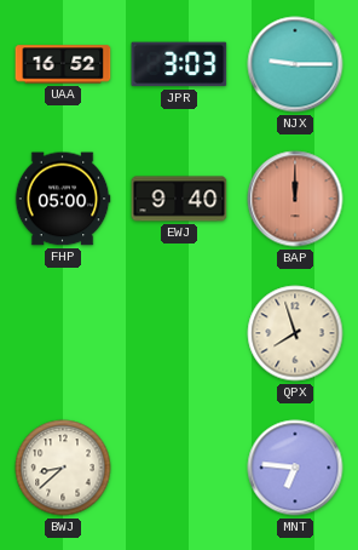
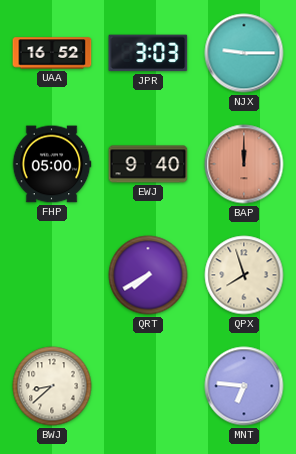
QRT: none -> 7:40 (148, 275)
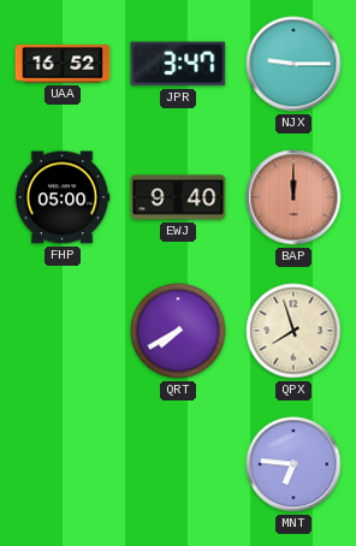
JPR: 3:03 -> 3:47 (178, 64)
BWJ: 8:38 -> none (52, 386)
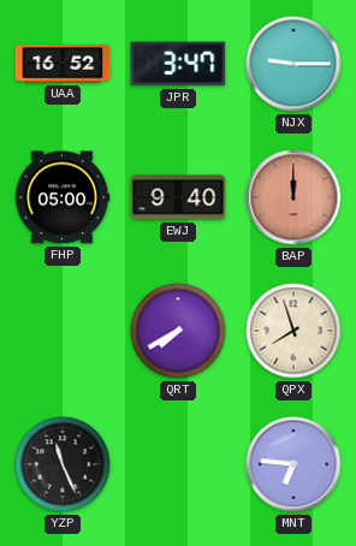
YZP: none -> 11:26 (63, 464)
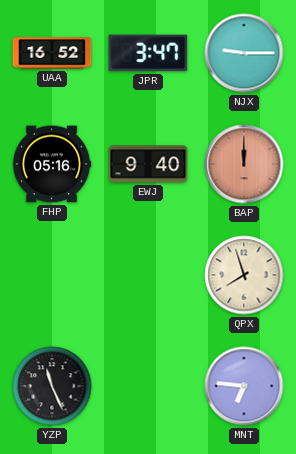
FHP: 05:00 -> 05:16 (52, 164)
QRT: 7:40 -> none (178, 331)
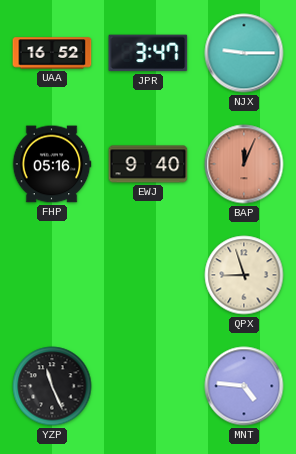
BAP: 12:00 -> 12:04 (244, 164)
QPX: 7:57 -> 8:57 (244, 275)
MNT: 6:46 -> 4:46 (244, 386)
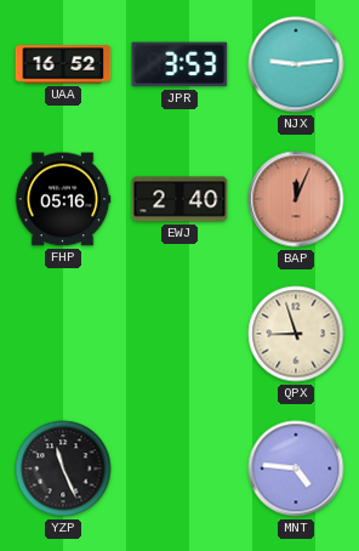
JPR: 3:47 -> 3:53 (180, 64)
NJX: 9:15 -> 9:14 (296, 64)
EWJ: 9:40 -> 2:40 (180, 199)
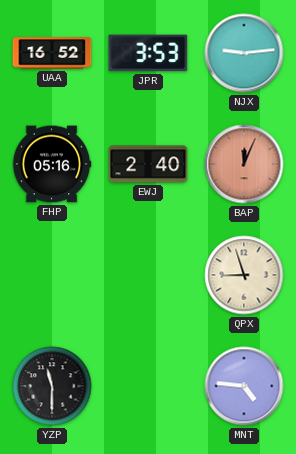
YZP: 11:26 -> 11:30 (52, 386)
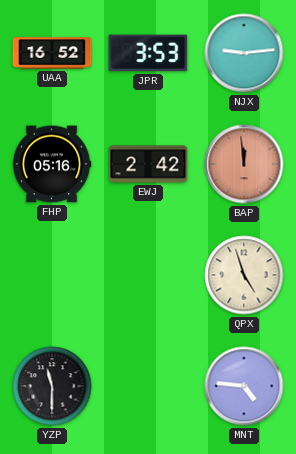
EWJ: 2:40 -> 2:42 (148, 164)
BAP: 12:04 -> 11:59 (244, 164)
QPX: 8:57 -> 4:57 (244, 275)
